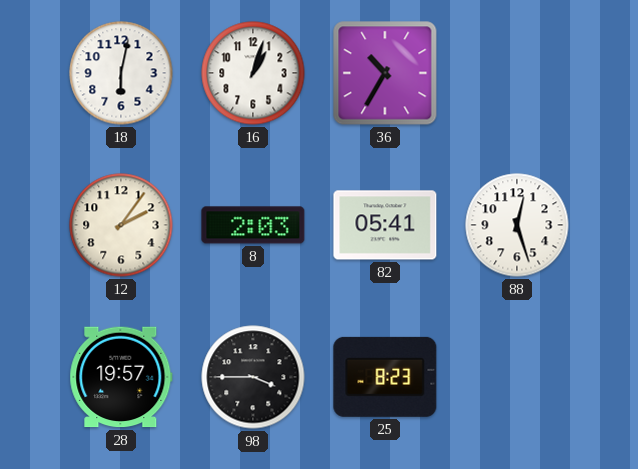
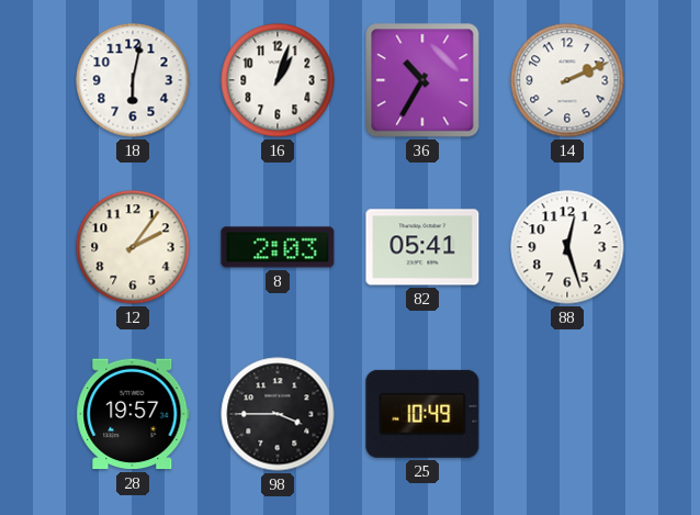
14: none -> 2:11 (567, 80)
25: 8:23 -> 10:49 (422, 414)
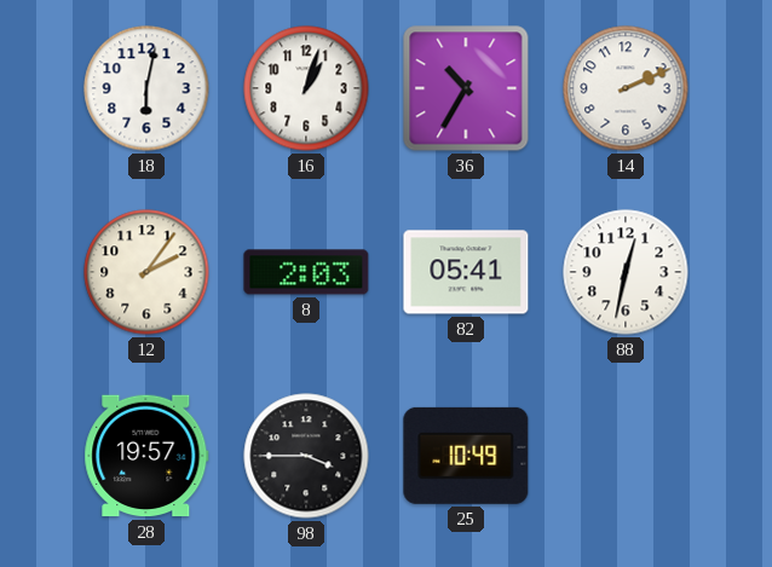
88: 12:27 -> 12:32 (626, 272)
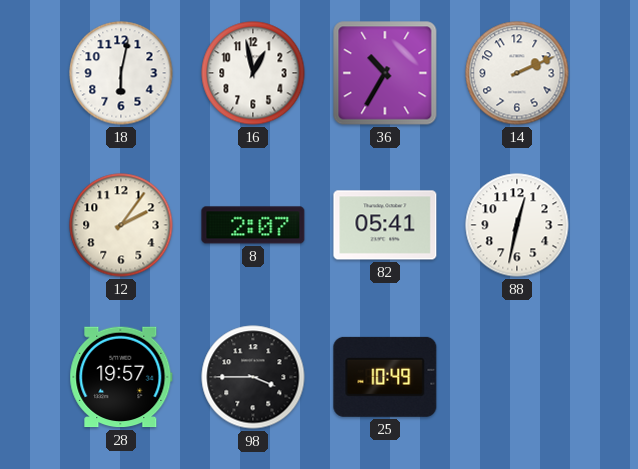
16: 1:03 -> 12:58 (253, 73)
8: 2:03 -> 2:07 (253, 225)
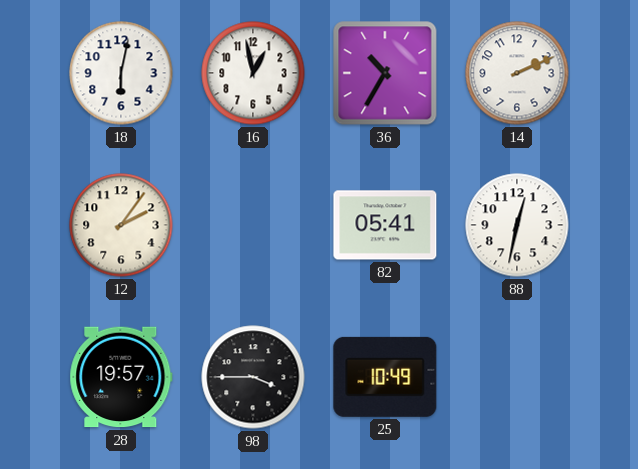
8: 2:07 -> none (253, 225)
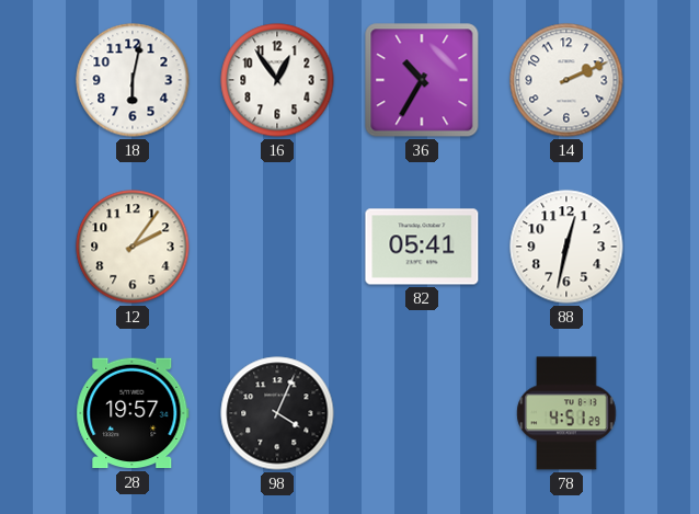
16: 12:58 -> 12:54 (277, 80)
98: 3:45 -> 4:04 (277, 413)
25: 10:49 -> none (385, 377)
78: none -> 4:51 (566, 413)
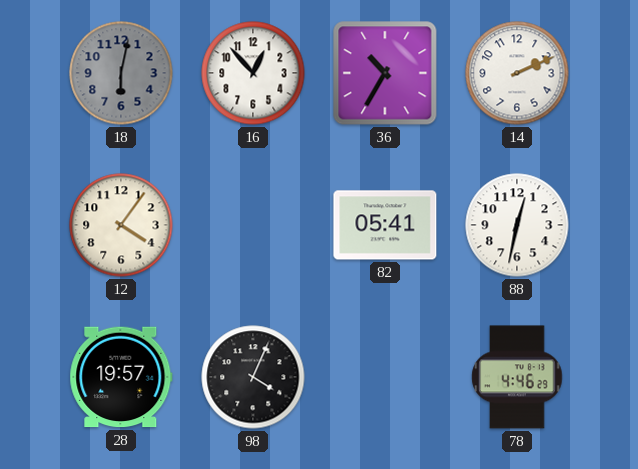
18 dial: white -> grey (121, 73)
16: 12:54 -> 12:53 (253, 73)
12: 2:06 -> 4:06 (121, 225)
78: 4:51 -> 4:46 (517, 377)
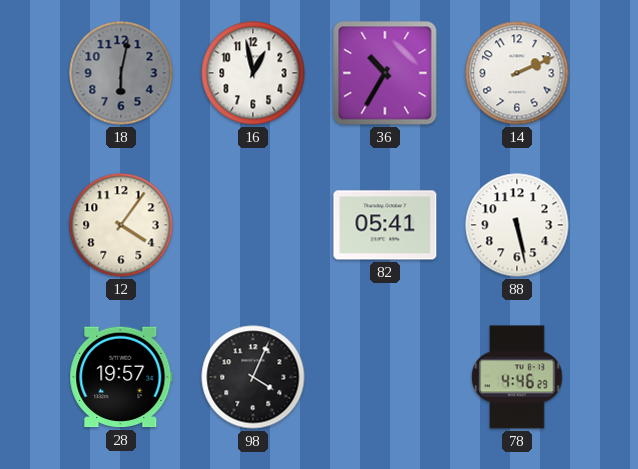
16: 12:53 -> 12:58 (253, 73)
88: 12:32 -> 5:28 (517, 225)
